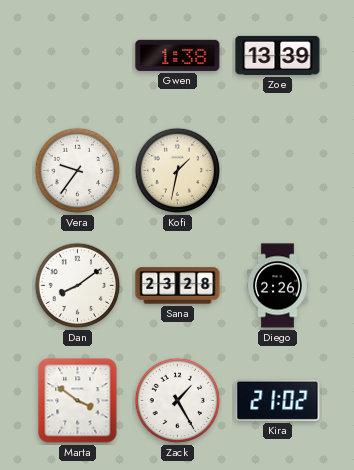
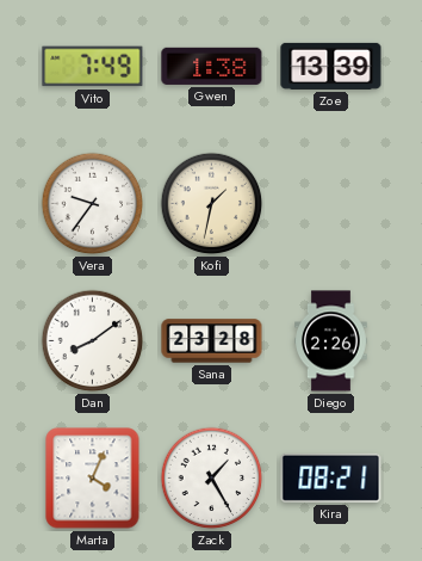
Vito: none -> 7:49 (93, 67)
Marta: 3:51 -> 4:04 (93, 479)
Kira: 21:02 -> 08:21 (331, 477)
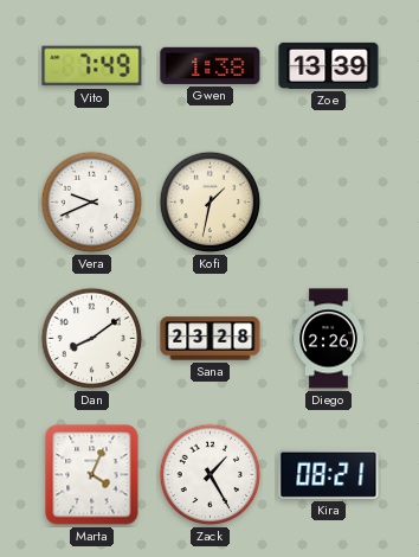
Vera: 9:36 -> 9:41 (92, 203)
